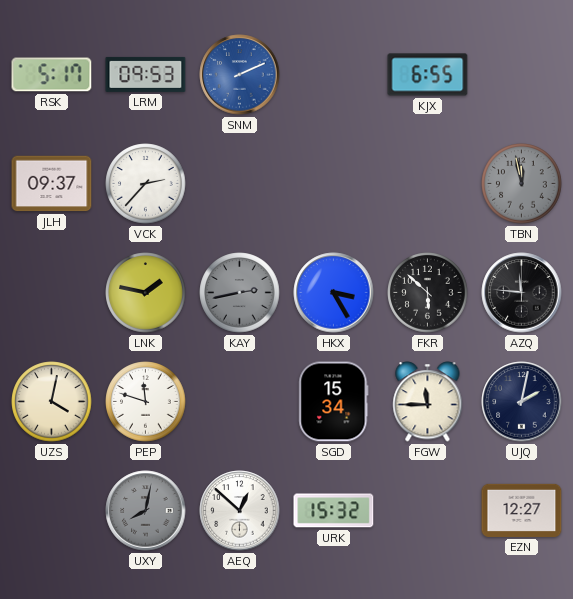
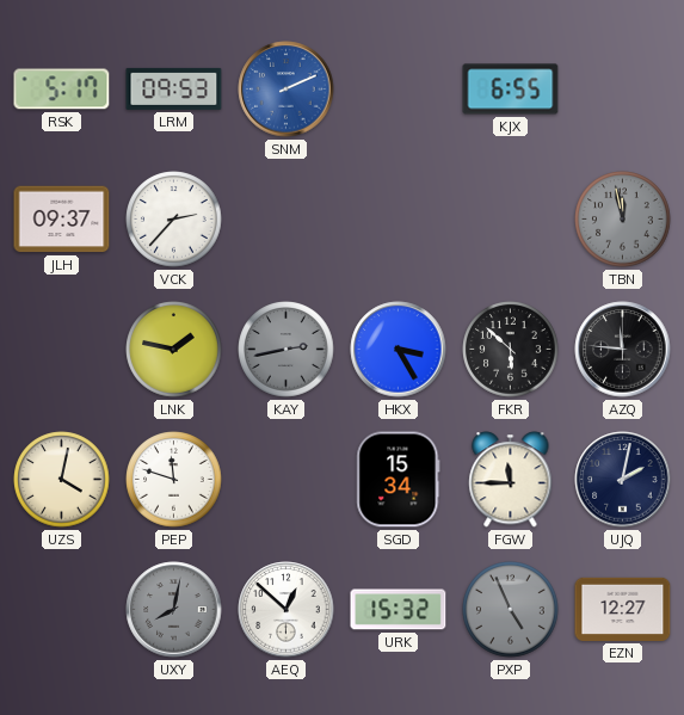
PXP: none -> 4:56 (511, 610)
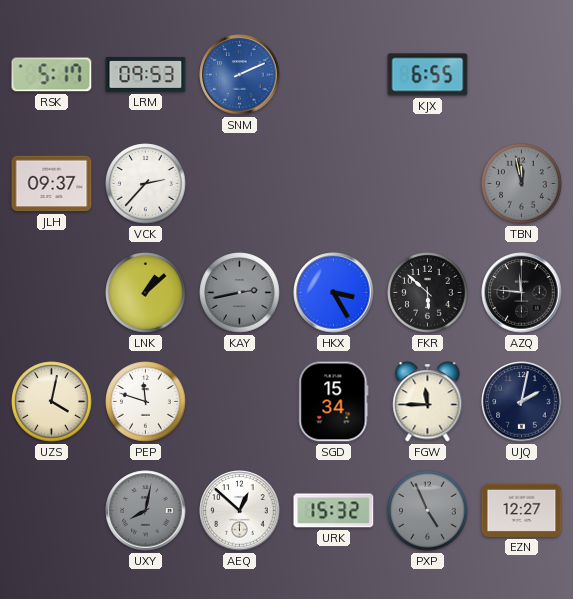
LNK: 1:47 -> 1:08 (146, 293)
